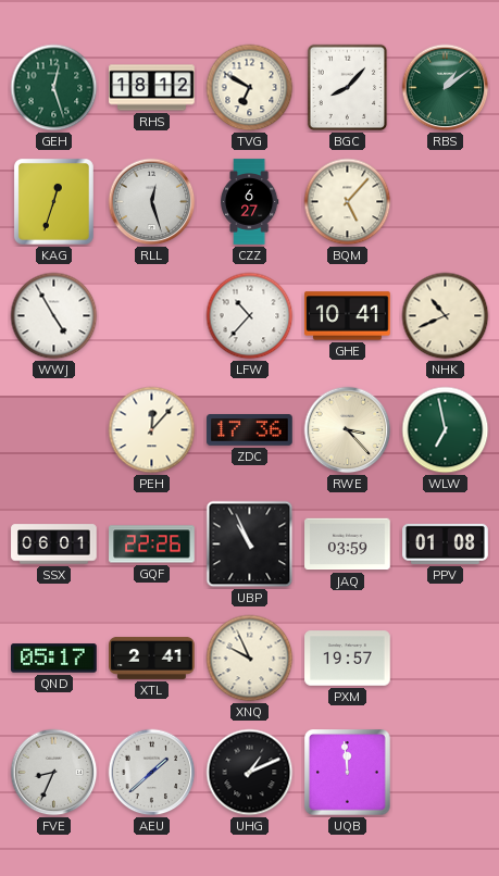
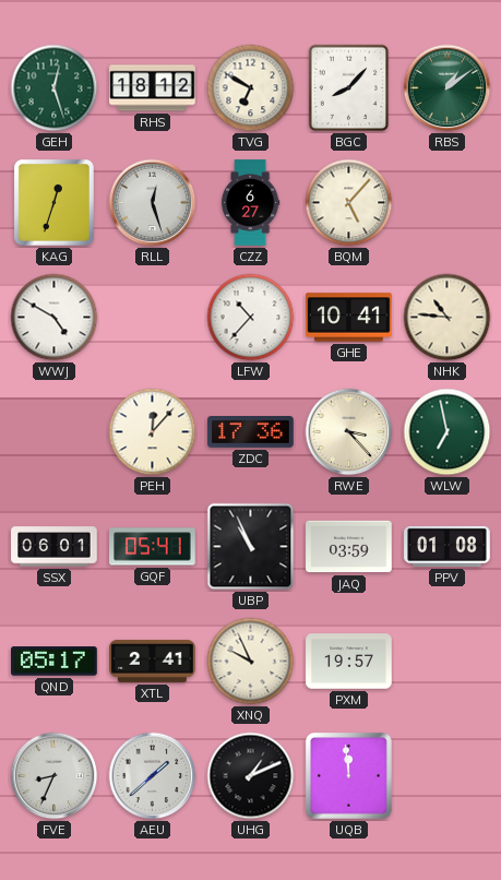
WWJ: 4:55 -> 4:50 (55, 318)
NHK: 10:41 -> 10:46 (448, 318)
GQF: 22:26 -> 05:41 (153, 547)
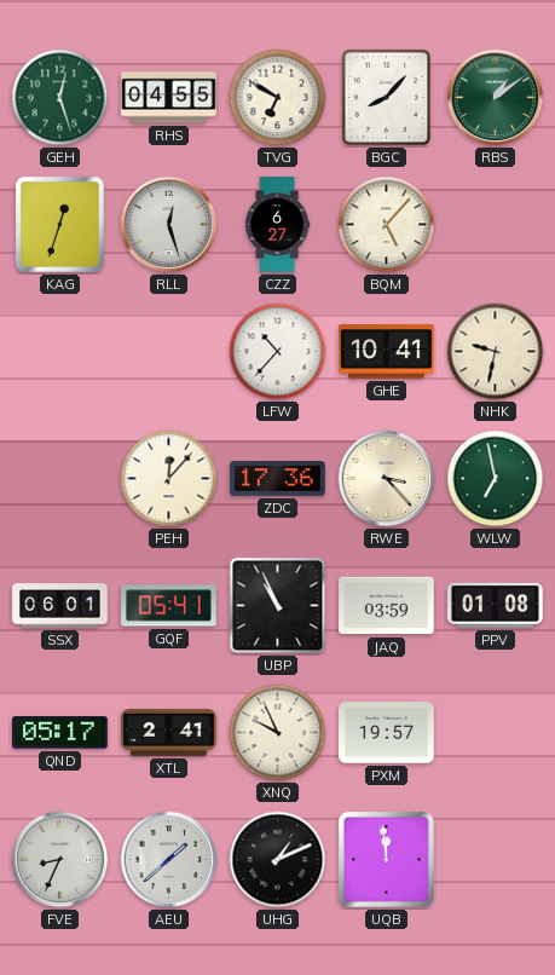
RHS: 18:12 -> 04:55 (169, 98)
WWJ: 4:50 -> none (55, 318)
NHK: 10:46 -> 9:32 (496, 352)
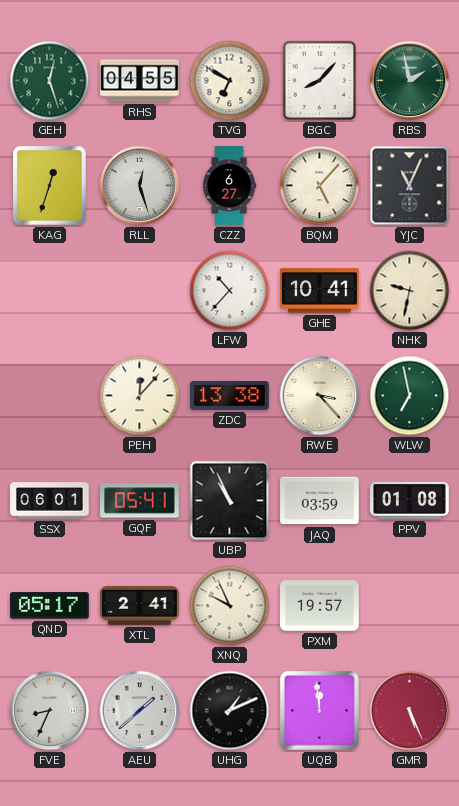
RBS: 1:09 -> 1:58 (410, 81)
YJC: none -> 11:04 (410, 186)
ZDC: 17:36 -> 13:38 (230, 396)
GMR: none -> 5:26 (410, 711)
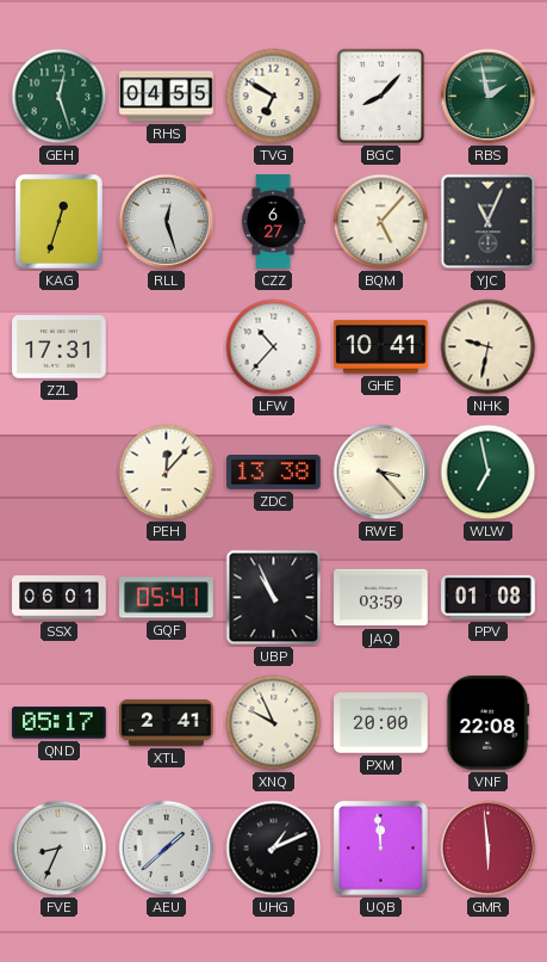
ZZL: none -> 17:31 (60, 347)
PXM: 19:57 -> 20:00 (381, 723)
VNF: none -> 22:08 (487, 723)
GMR: 5:26 -> 5:59 (489, 849)
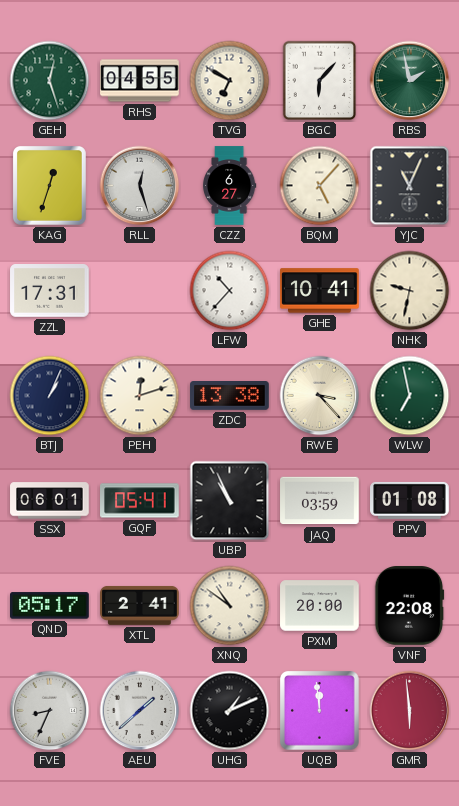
BGC: 8:07 -> 6:07 (320, 81)
BTJ: none -> 1:04 (50, 396)
PEH: 12:07 -> 12:12 (140, 396)
XNQ: 9:56 -> 10:51 (230, 606)
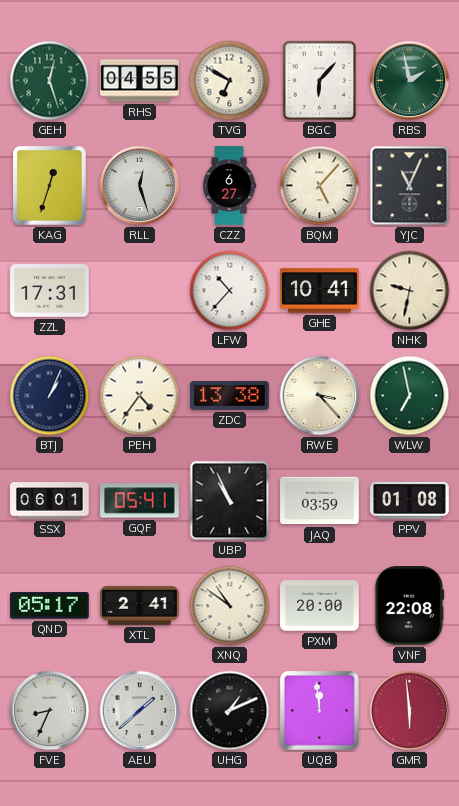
PEH: 12:12 -> 4:36 (140, 396)
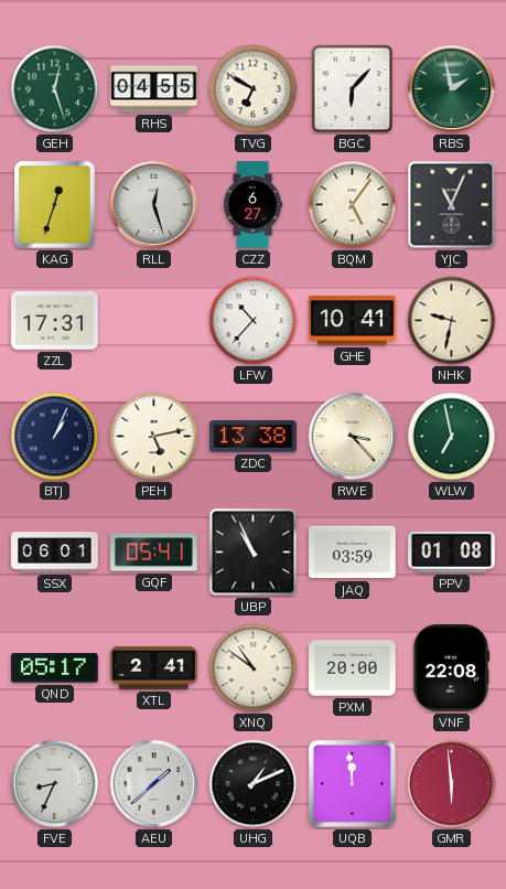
BQM: 5:07 -> 5:06 (353, 205)
PEH: 4:36 -> 5:13 (154, 437)
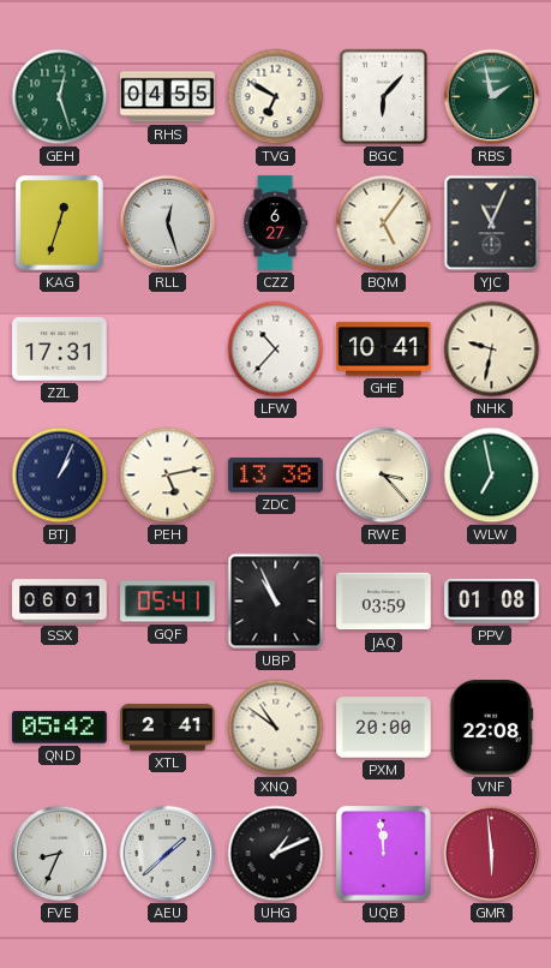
QND: 05:17 -> 05:42 (60, 728)
